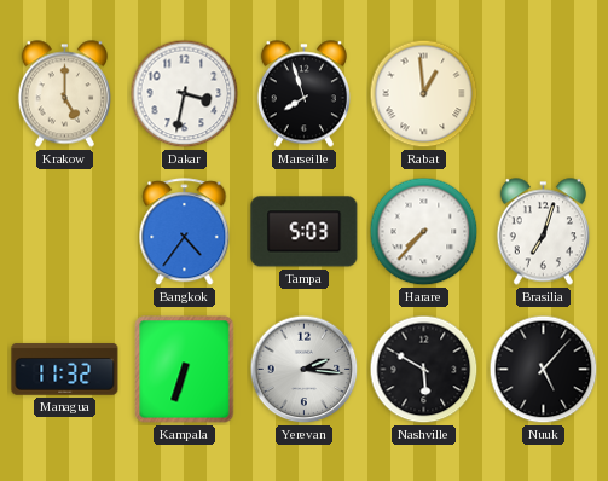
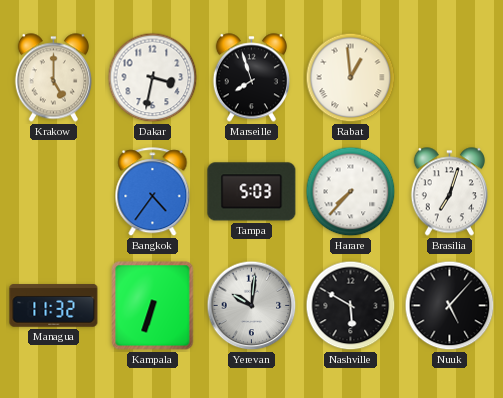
Yerevan: 2:16 -> 10:01 (252, 306)
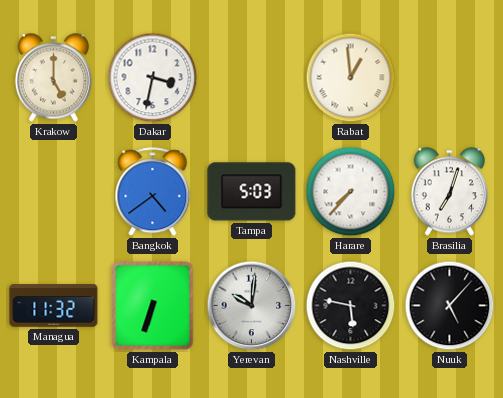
Marseille: 7:57 -> none (251, 78)
Bangkok: 4:36 -> 4:39 (153, 192)
Nashville: 5:50 -> 5:47 (351, 306)
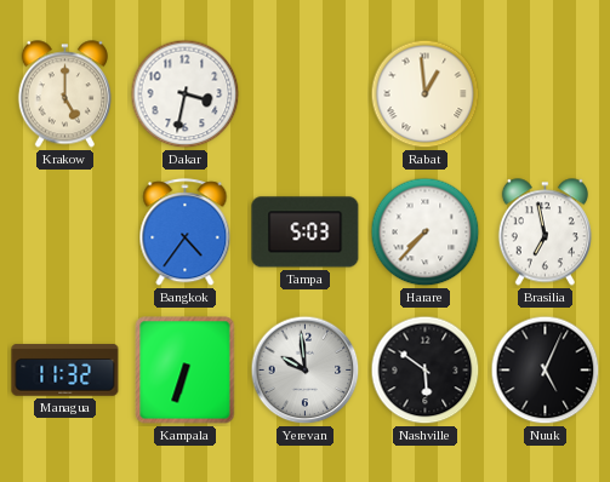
Bangkok: 4:39 -> 4:36 (186, 233)
Brasilia: 7:03 -> 6:58 (545, 233)
Yerevan: 10:01 -> 9:59 (306, 371)
Nashville: 5:47 -> 5:51 (426, 371)
Nuuk: 5:07 -> 5:04 (546, 371)
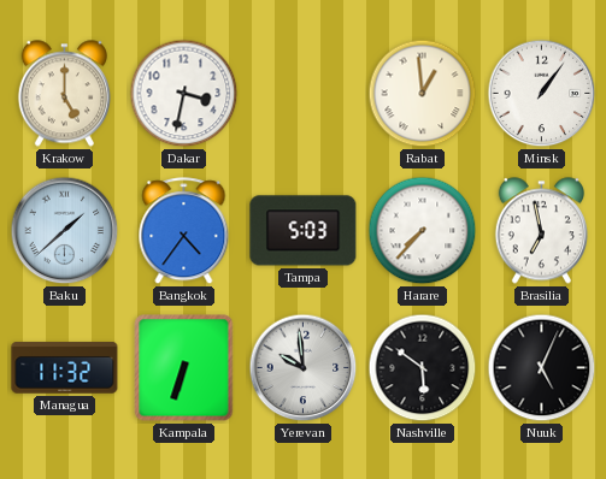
Minsk: none -> 1:06 (542, 94)
Baku: none -> 1:38 (65, 231)
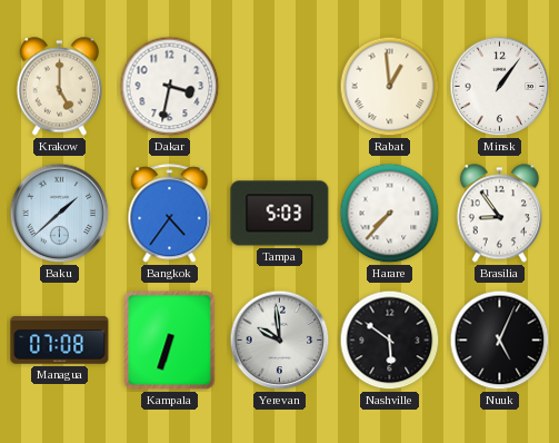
Brasilia: 6:58 -> 8:54 (499, 214)
Managua: 11:32 -> 07:08 (60, 341)
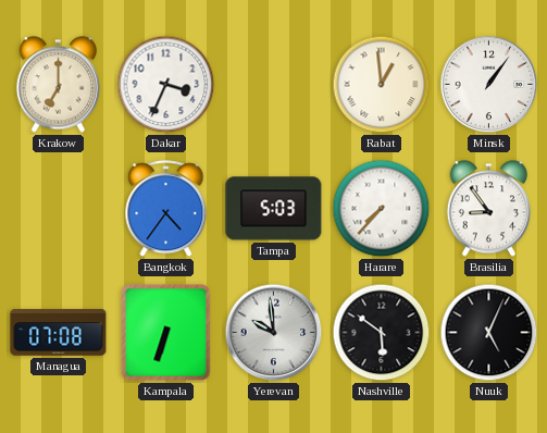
Krakow: 5:00 -> 7:00 (58, 85)
Dakar: 3:32 -> 3:34 (166, 85)
Baku: 1:38 -> none (60, 214)
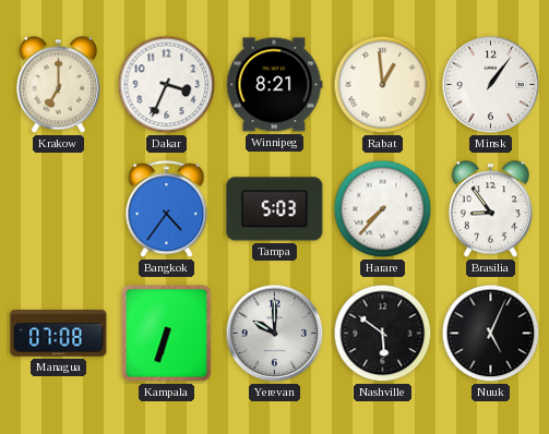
Winnipeg: none -> 8:21 (274, 85)
Yerevan: 9:59 -> 10:00 (275, 334)
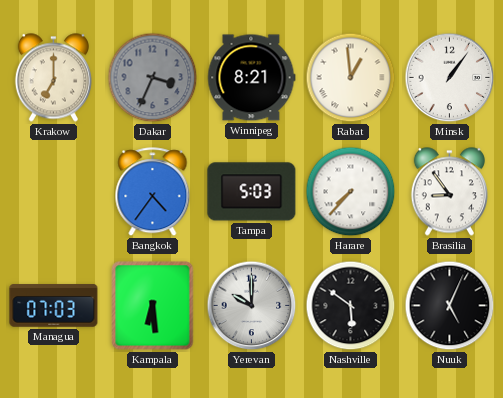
Dakar dial: white -> grey (153, 78)
Managua: 07:08 -> 07:03 (54, 306)
Kampala: 6:33 -> 6:29 (153, 306)
